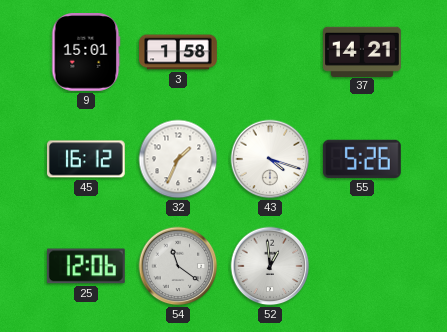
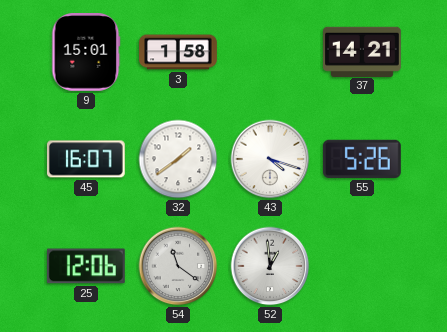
45: 16:12 -> 16:07 (86, 159)
32: 1:34 -> 1:39 (178, 159)
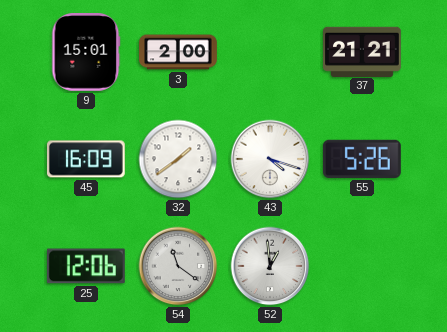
3: 1:58 -> 2:00 (178, 52)
37: 14:21 -> 21:21 (363, 51)
45: 16:07 -> 16:09 (86, 159)
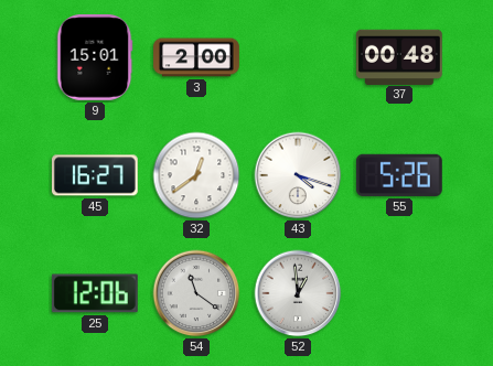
37: 21:21 -> 00:48 (400, 56)
45: 16:09 -> 16:27 (95, 175)
32: 1:39 -> 12:39 (196, 175)
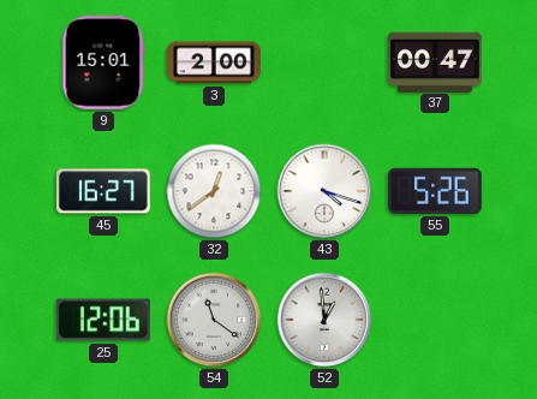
37: 00:48 -> 00:47 (436, 61)
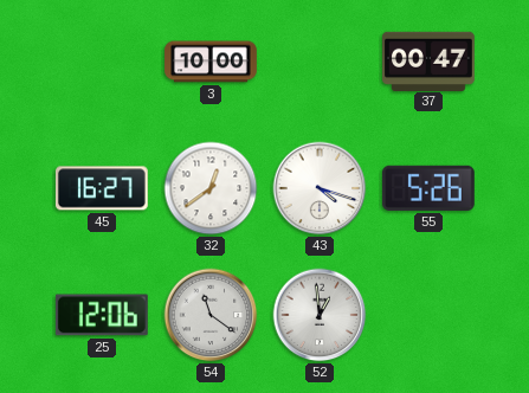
9: 15:01 -> none (103, 64)
3: 2:00 -> 10:00 (211, 62)
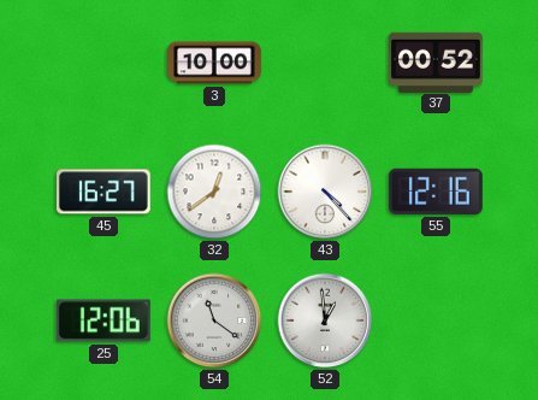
37: 00:47 -> 00:52 (437, 61)
43: 4:18 -> 4:23 (325, 192)
55: 5:26 -> 12:16 (436, 192)
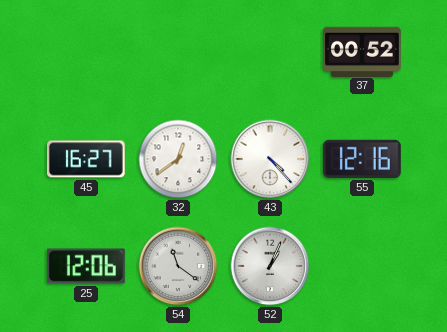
3: 10:00 -> none (214, 63)
52: 12:59 -> 1:04 (270, 266)
